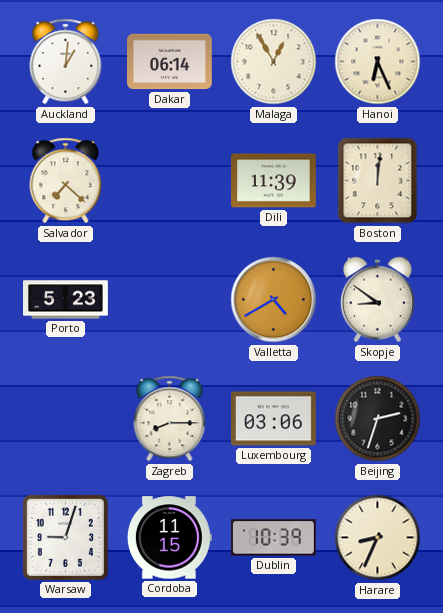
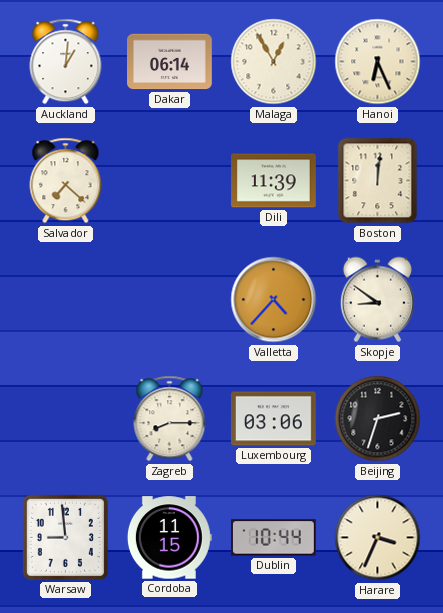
Porto: 5:23 -> none (66, 300)
Valletta: 4:40 -> 4:37 (274, 300)
Warsaw: 9:03 -> 8:59 (65, 537)
Dublin: 10:39 -> 10:44 (273, 538)
Harare: 8:34 -> 3:34 (378, 538)
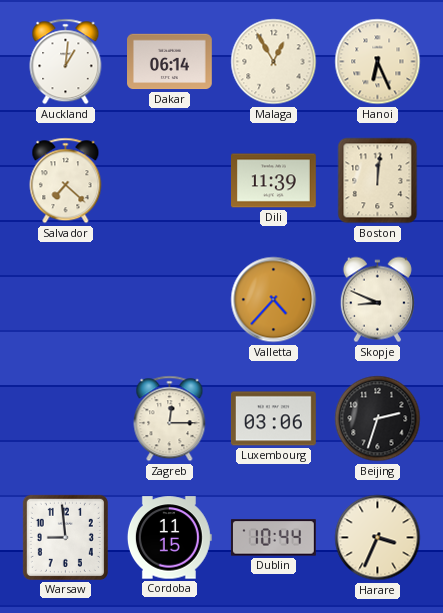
Skopje: 8:51 -> 8:49 (377, 300)
Zagreb: 8:15 -> 12:15 (170, 419)
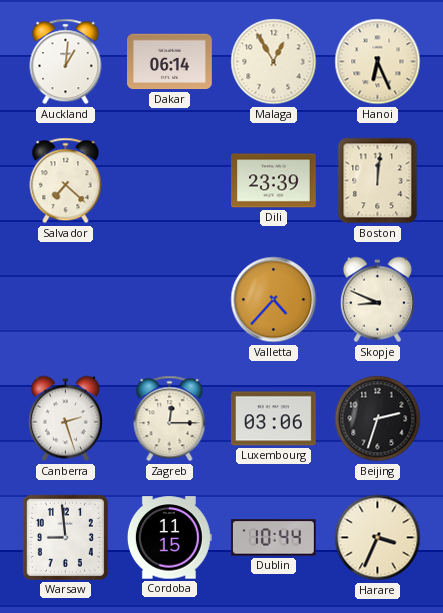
Dili: 11:39 -> 23:39 (274, 181)
Canberra: none -> 2:27 (65, 419)
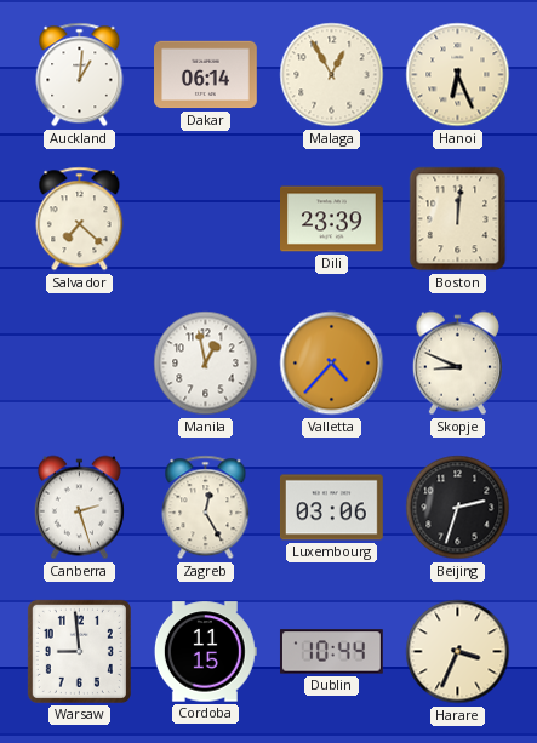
Manila: none -> 12:58 (206, 364)
Zagreb: 12:15 -> 12:25 (206, 508)
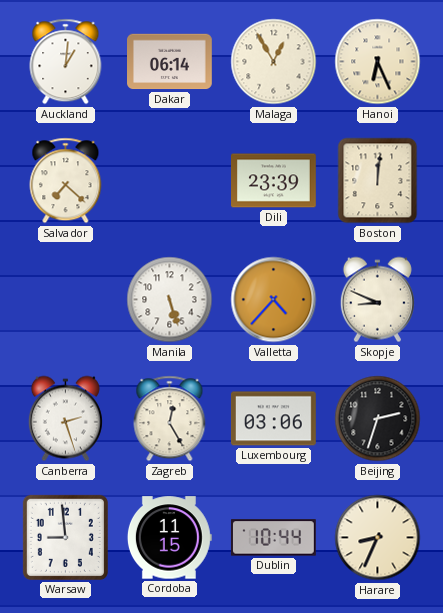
Manila: 12:58 -> 5:27 (170, 300)
Harare: 3:34 -> 8:34 (378, 538)
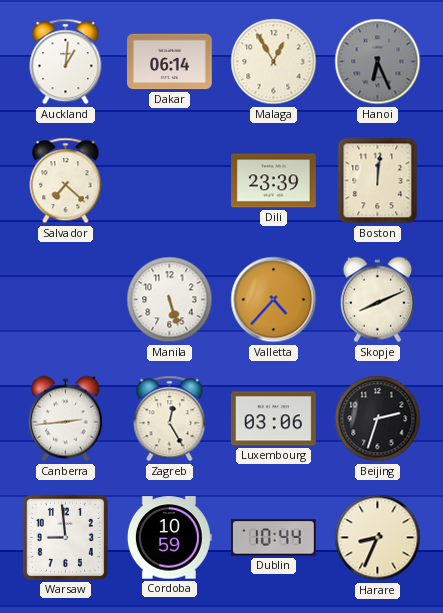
Hanoi dial: cream -> grey (378, 62)
Skopje: 8:49 -> 8:11 (377, 300)
Canberra: 2:27 -> 2:44 (65, 419)
Cordoba: 11:15 -> 10:59 (169, 538)
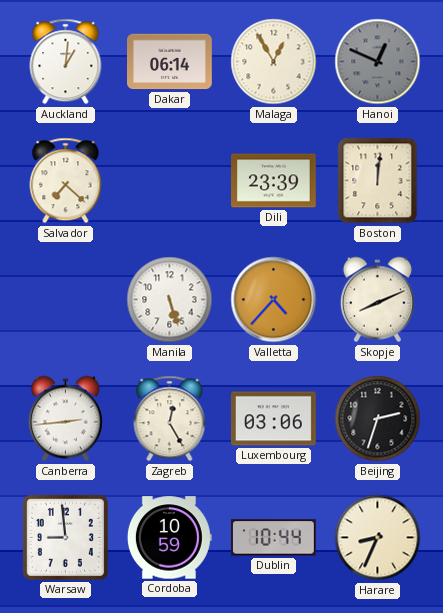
Hanoi: 6:26 -> 12:49 (378, 62)
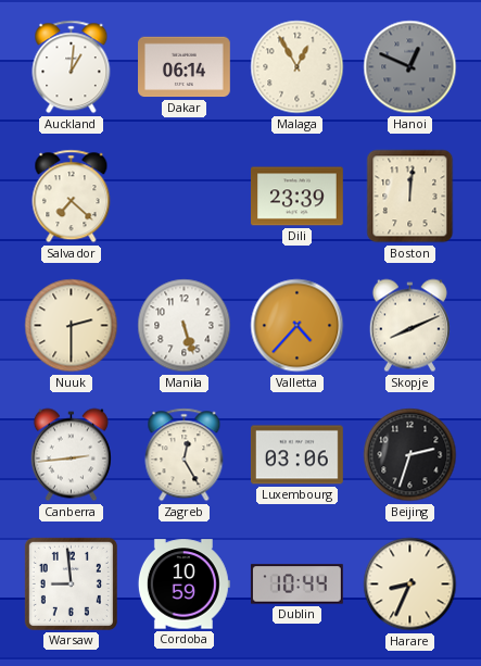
Nuuk: none -> 2:30 (72, 326)
